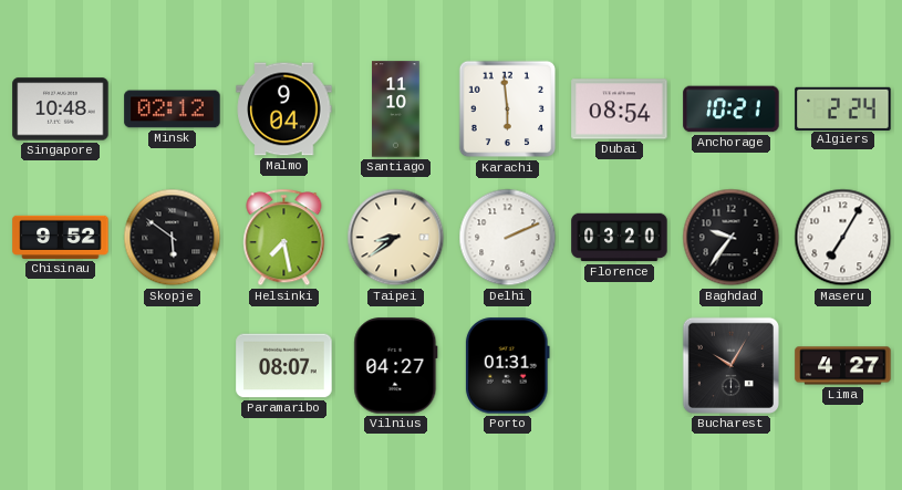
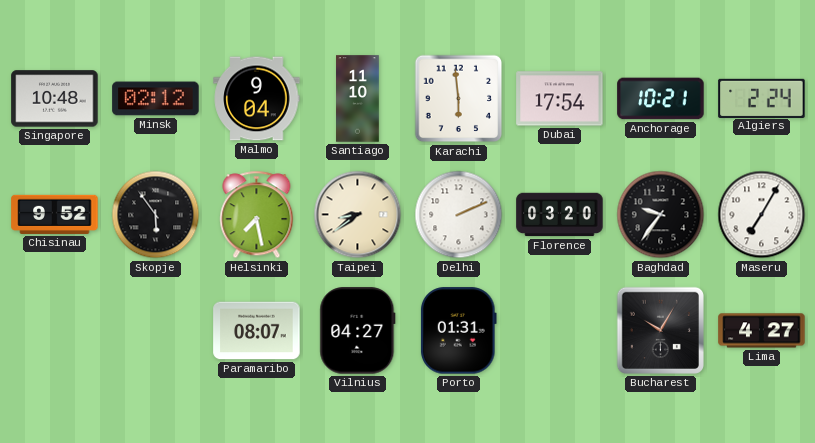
Dubai: 08:54 -> 17:54 (560, 99)
Skopje: 5:51 -> 5:54 (156, 215)
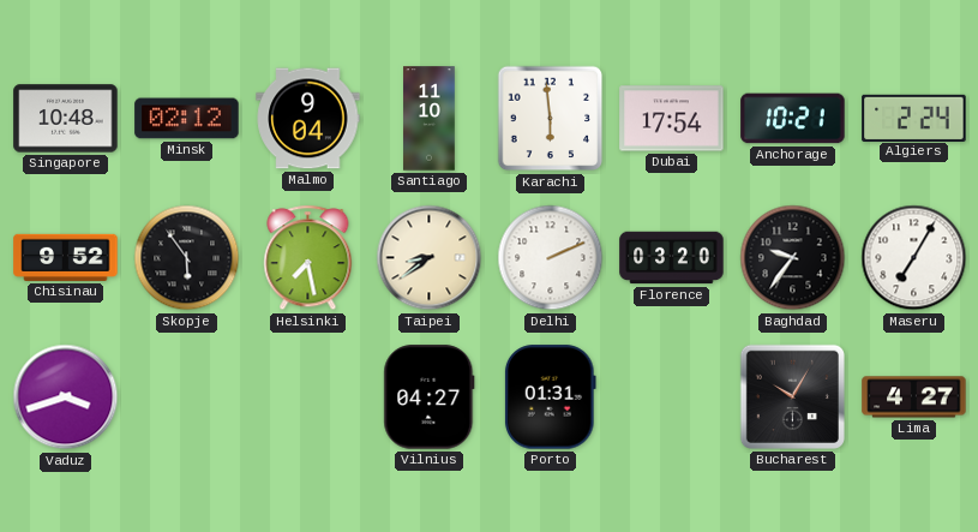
Vaduz: none -> 3:42 (66, 397)
Paramaribo: 08:07 -> none (257, 331)
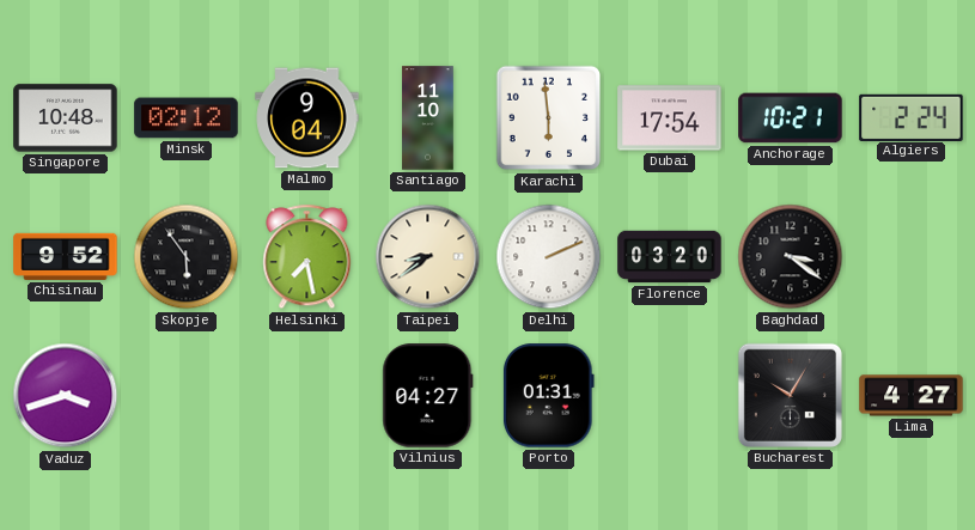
Baghdad: 9:36 -> 3:21 (791, 257)
Maseru: 7:05 -> none (914, 258)
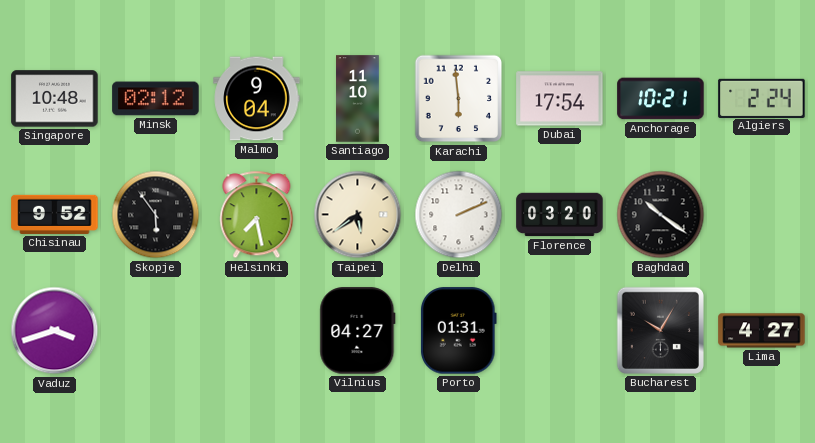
Taipei: 8:39 -> 5:39 (358, 215)
Baghdad: 3:21 -> 10:21 (661, 215)
